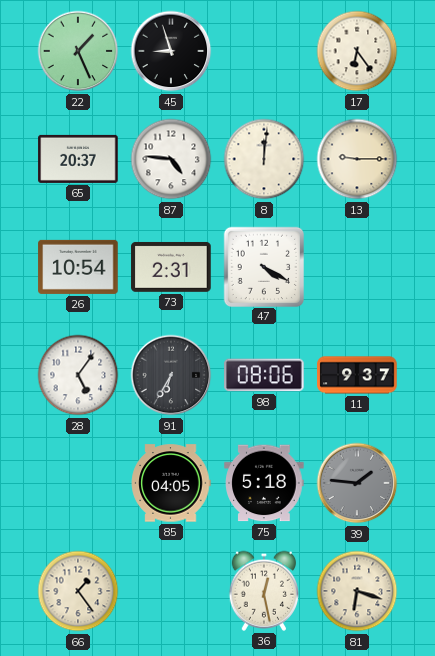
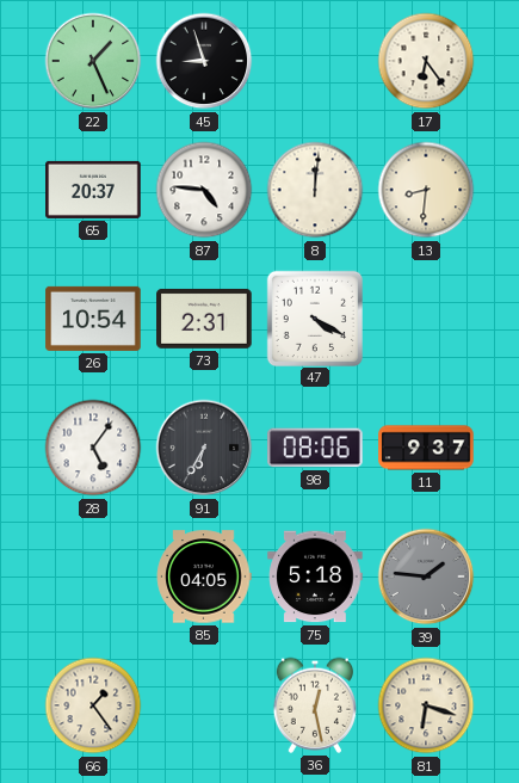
13: 9:15 -> 8:31 (426, 190)
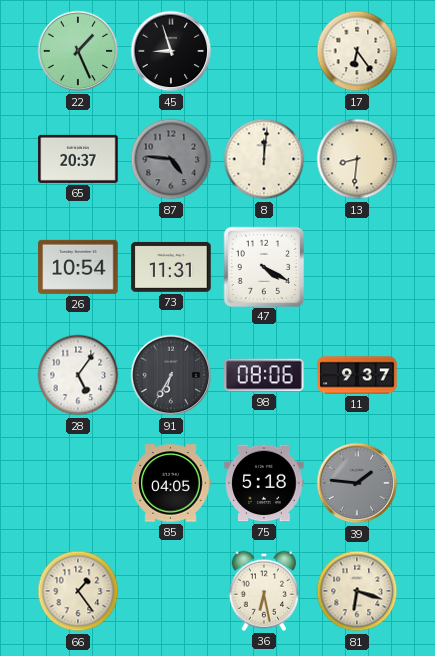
87 dial: white -> grey (171, 159)
73: 2:31 -> 11:31 (171, 267)
36: 12:28 -> 6:28 (264, 591)
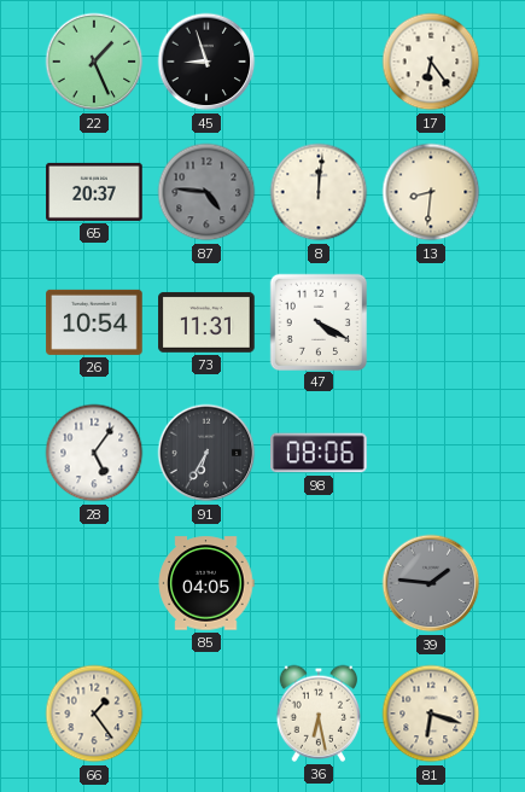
11: 9:37 -> none (357, 375)
75: 5:18 -> none (264, 483)
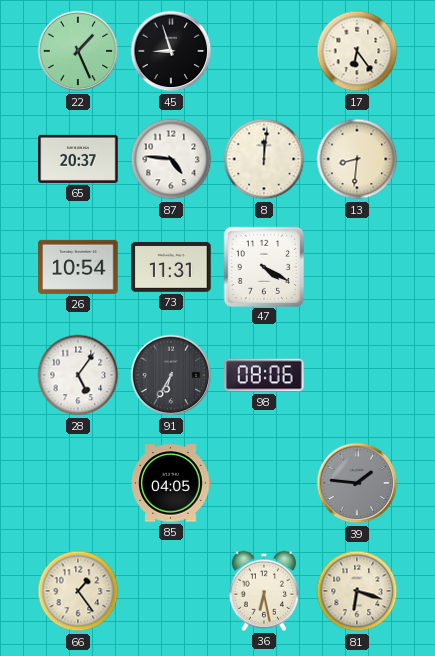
87 dial: grey -> white (171, 159)
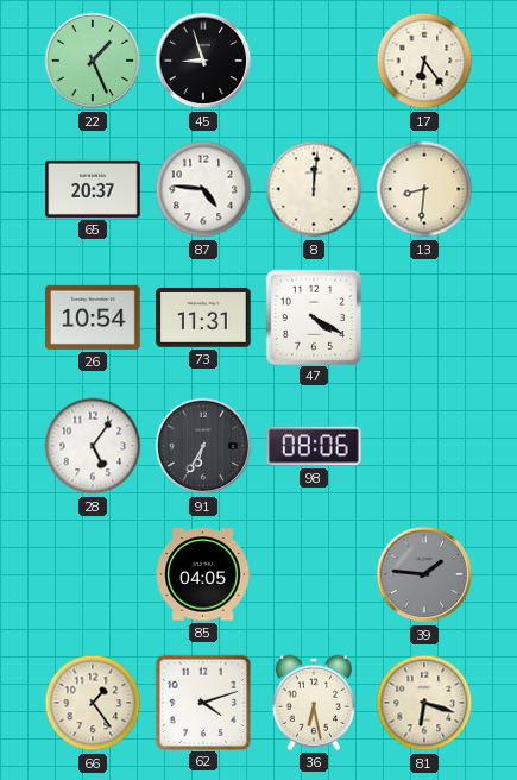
62: none -> 4:12 (202, 702)
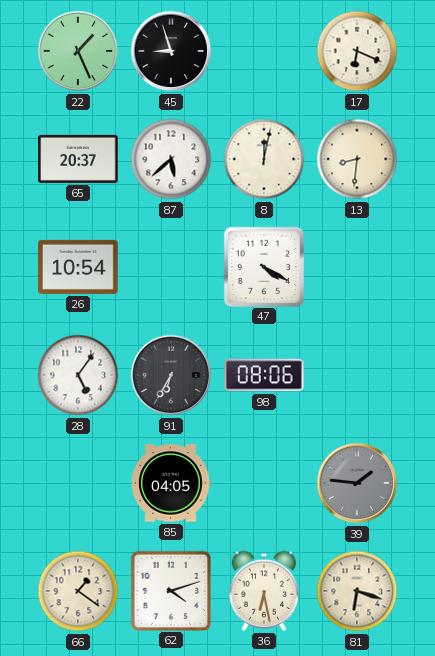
17: 6:24 -> 6:19 (357, 51)
87: 4:46 -> 5:38 (171, 159)
8: 12:01 -> 12:02 (264, 159)
73: 11:31 -> none (203, 317)
66: 1:24 -> 1:21 (78, 591)
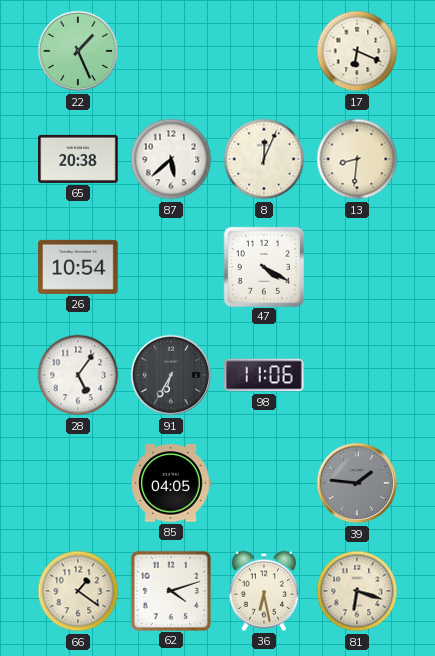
45: 8:57 -> none (171, 51)
65: 20:37 -> 20:38 (78, 159)
8: 12:02 -> 12:04 (264, 159)
98: 08:06 -> 11:06 (264, 375)
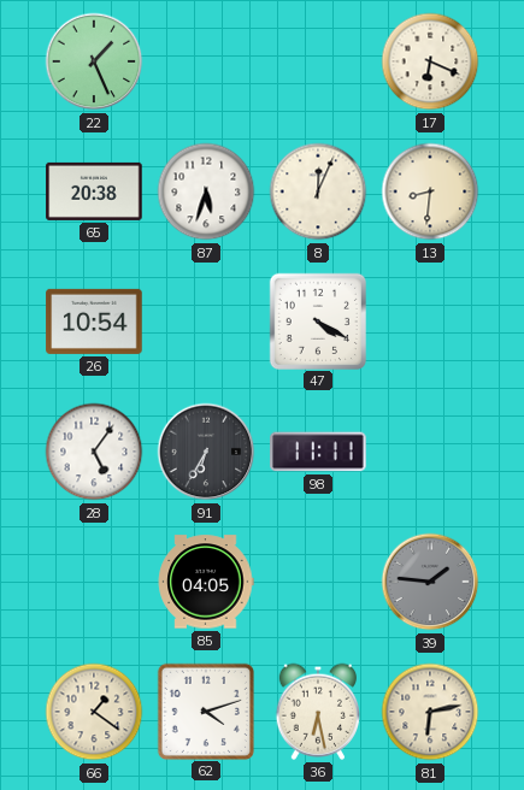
87: 5:38 -> 5:33 (206, 191)
98: 11:06 -> 11:11 (318, 452)
81: 6:18 -> 6:13 (430, 712)
